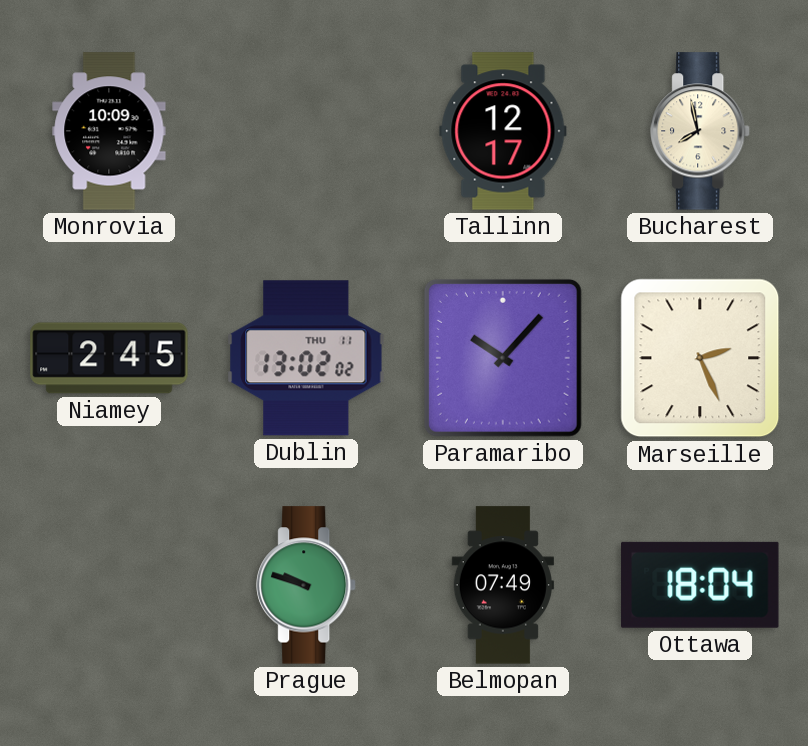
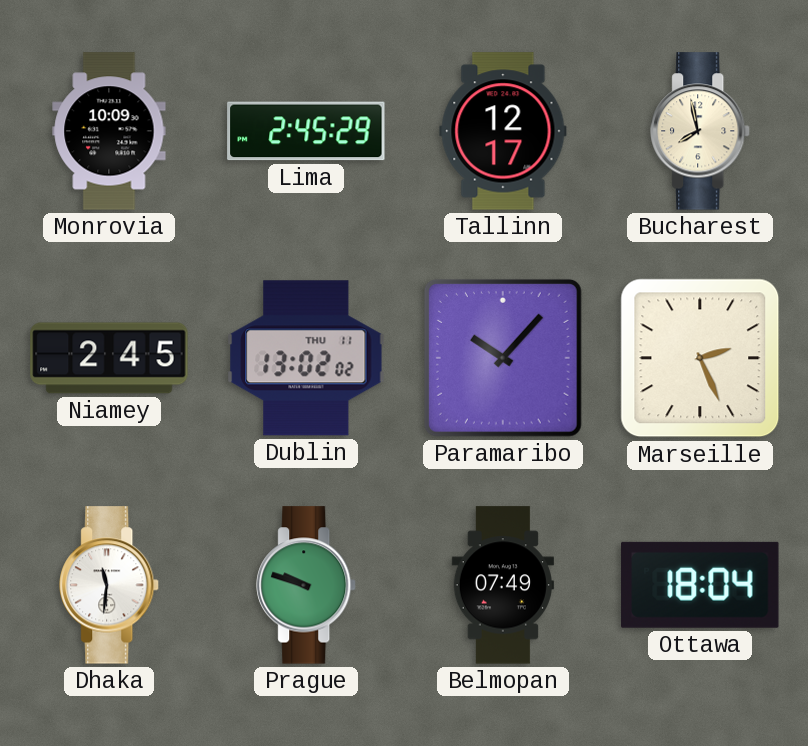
Lima: none -> 2:45 (306, 131)
Dhaka: none -> 11:31 (110, 585)
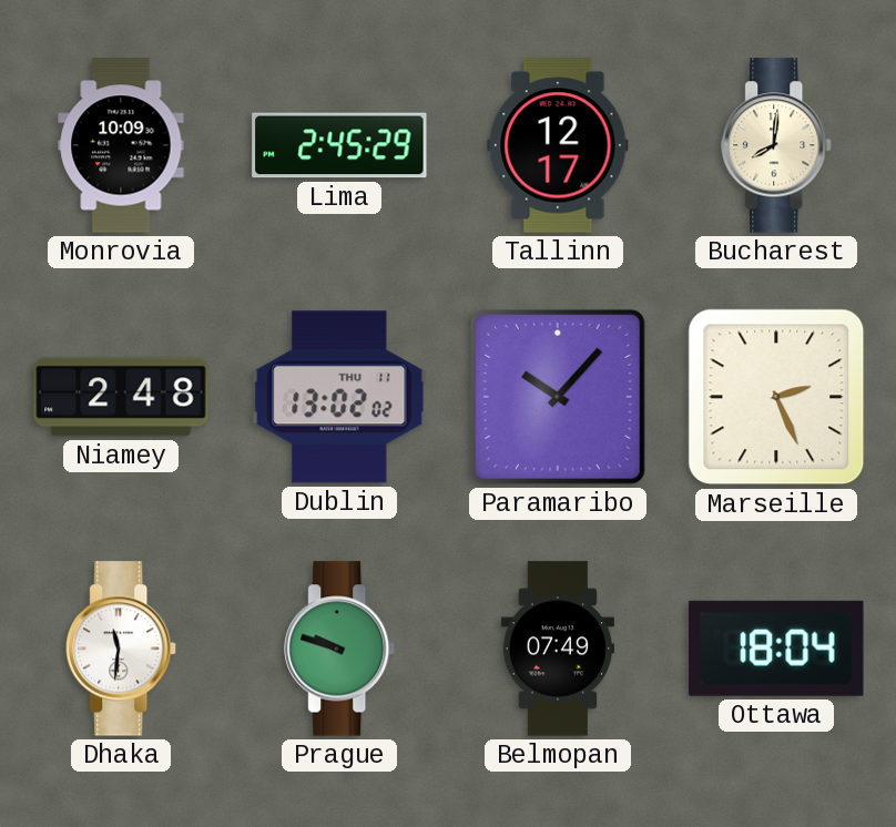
Bucharest: 7:58 -> 8:01 (777, 145)
Niamey: 2:45 -> 2:48 (121, 397)
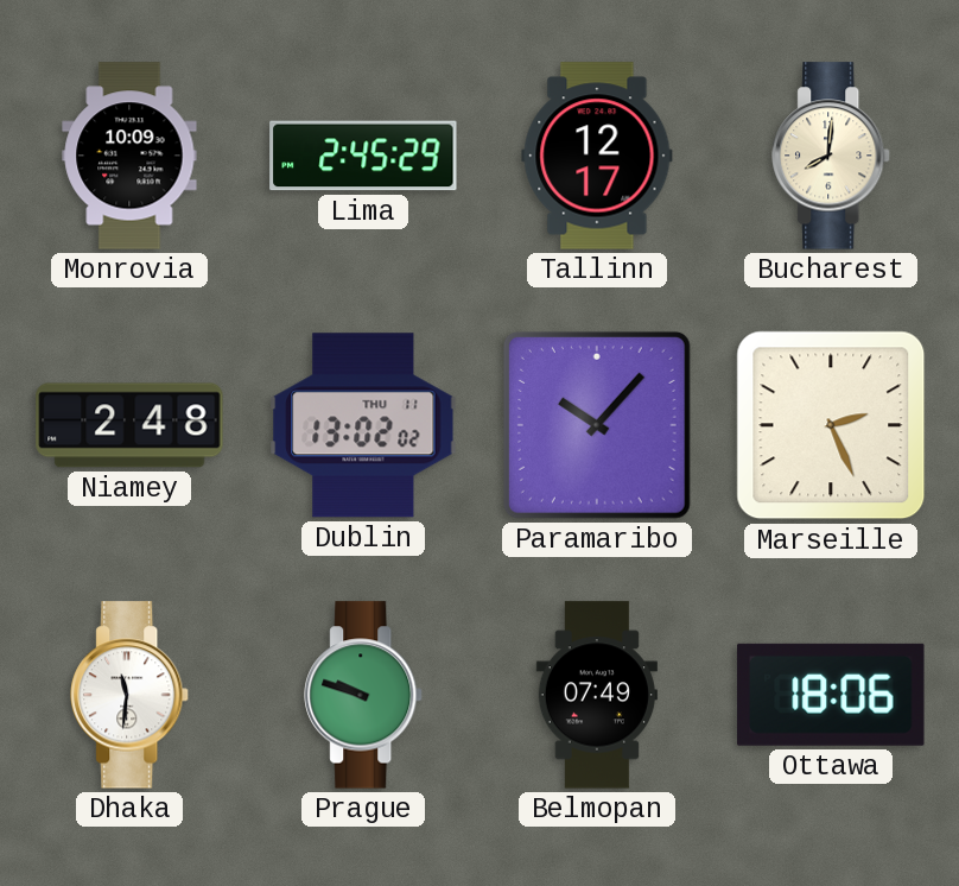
Ottawa: 18:04 -> 18:06 (831, 695)
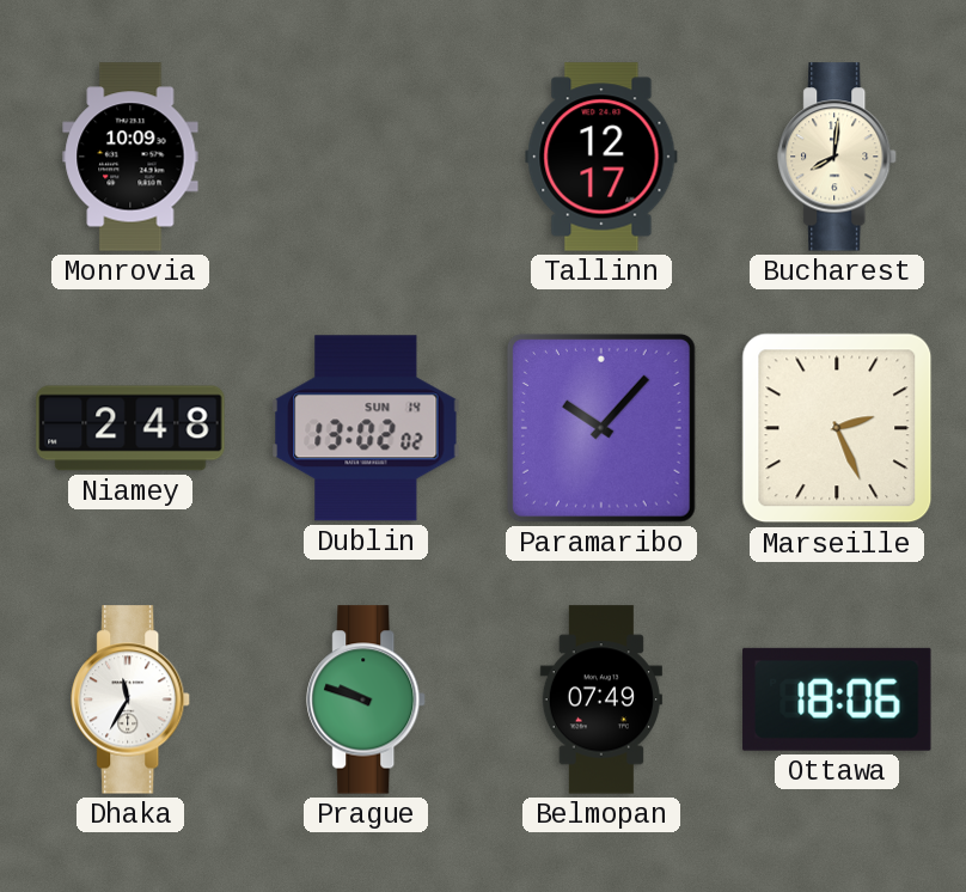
Lima: 2:45 -> none (363, 156)
Dublin date: THU 11 -> SUN 14 (366, 428)
Dhaka: 11:31 -> 11:35 (132, 699)
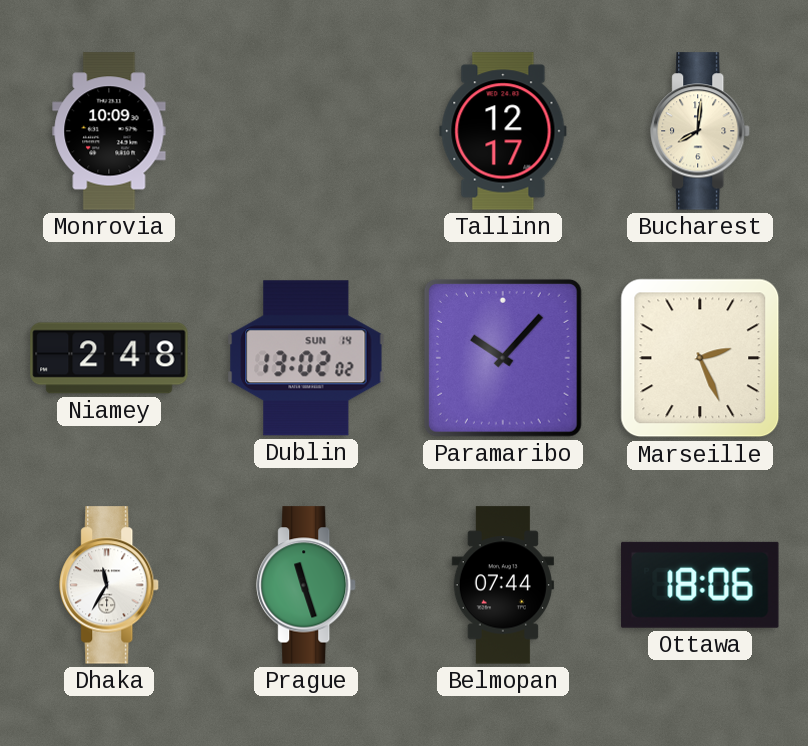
Prague: 9:48 -> 11:27 (307, 585)
Belmopan: 07:49 -> 07:44 (503, 585)
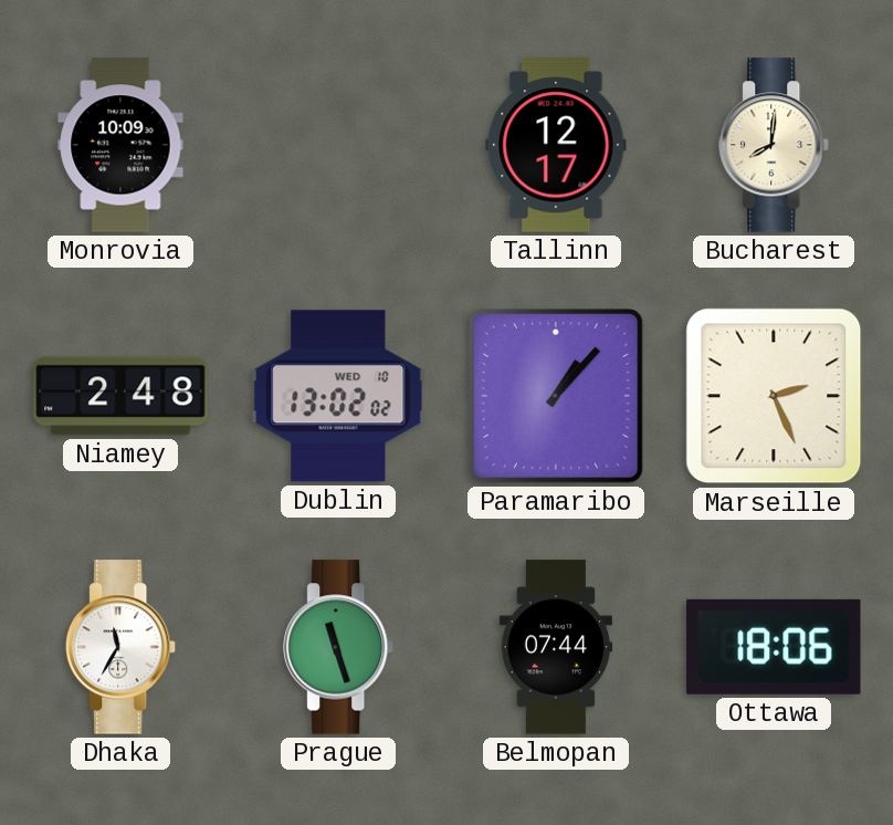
Dublin date: SUN 14 -> WED 10 (338, 396)
Paramaribo: 10:07 -> 1:07 (556, 396)
